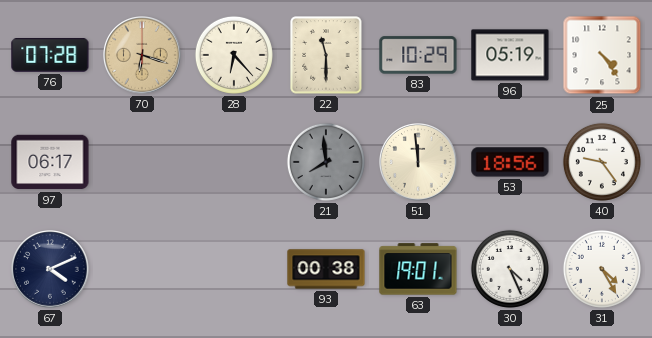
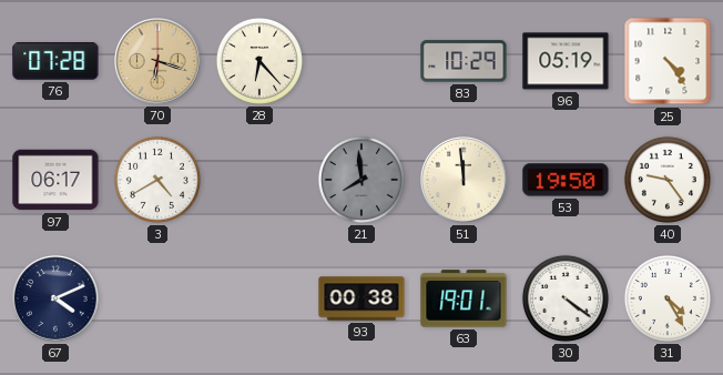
22: 11:30 -> none (326, 55)
3: none -> 4:40 (157, 180)
53: 18:56 -> 19:50 (566, 180)
30: 4:26 -> 4:21 (566, 298)
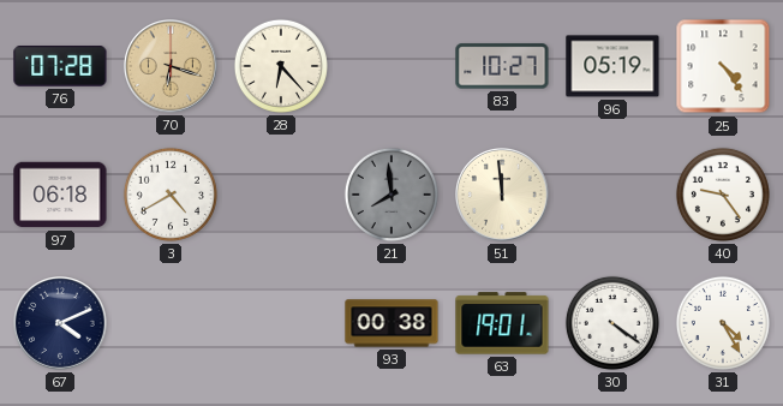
83: 10:29 -> 10:27 (502, 66)
97: 06:17 -> 06:18 (60, 195)
53: 19:50 -> none (566, 180)
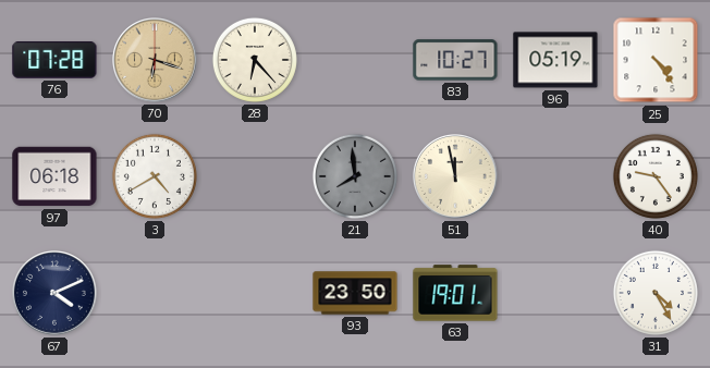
51: 11:59 -> 11:58 (456, 177)
93: 00:38 -> 23:50 (355, 293)
30: 4:21 -> none (612, 323)
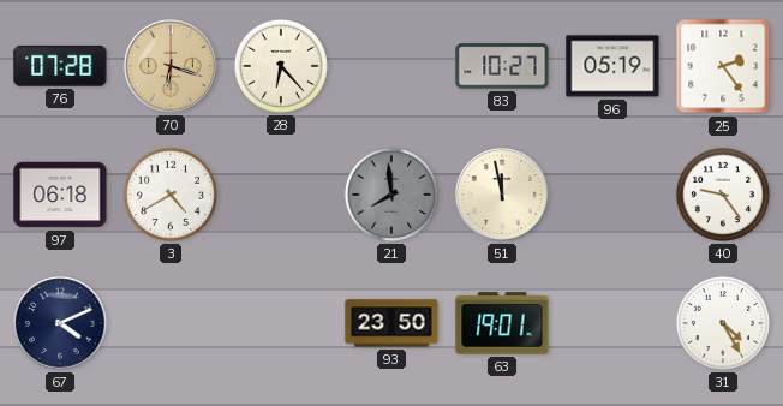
25: 4:24 -> 2:24 (723, 66)
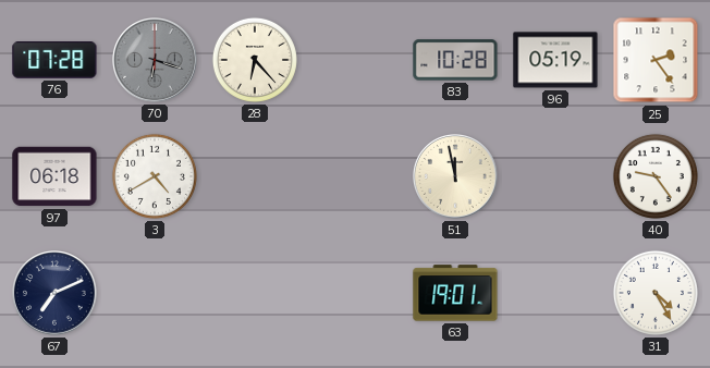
70 dial: champagne -> grey (156, 61)
83: 10:27 -> 10:28 (455, 60)
21: 7:59 -> none (391, 195)
67: 4:11 -> 7:11 (56, 294)
93: 23:50 -> none (391, 323)
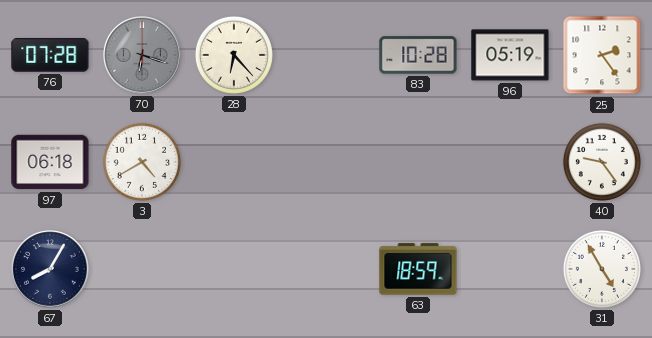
51: 11:58 -> none (456, 177)
67: 7:11 -> 8:05 (51, 270)
63: 19:01 -> 18:59 (418, 269)
31: 4:25 -> 4:55 (602, 269)
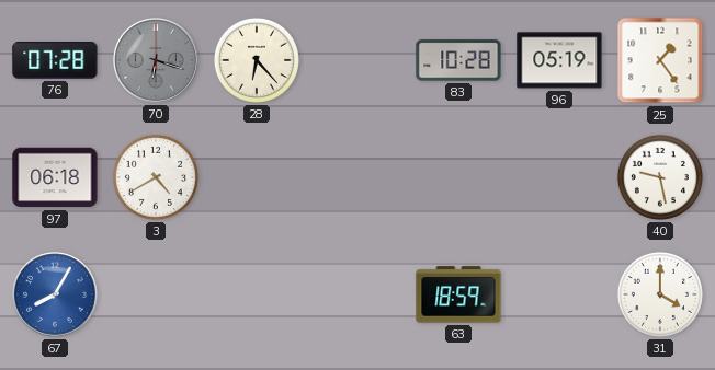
25: 2:24 -> 1:24 (660, 60)
40: 9:24 -> 9:28 (660, 177)
67 dial: navy -> blue (56, 296)
31: 4:55 -> 4:00 (660, 294)
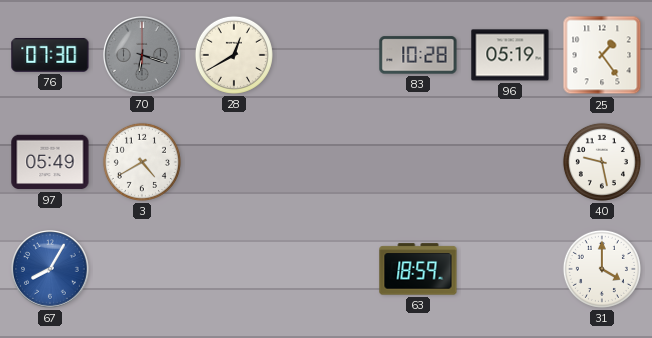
76: 07:28 -> 07:30 (50, 56)
28: 6:23 -> 12:40 (234, 55)
97: 06:18 -> 05:49 (50, 162)
